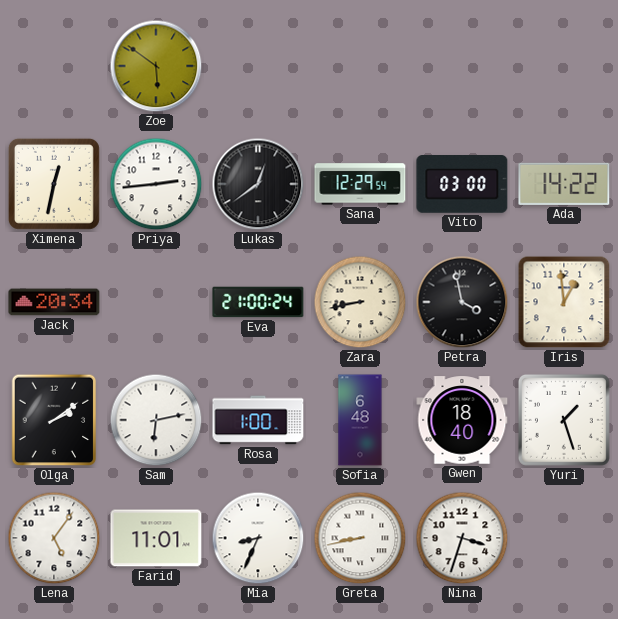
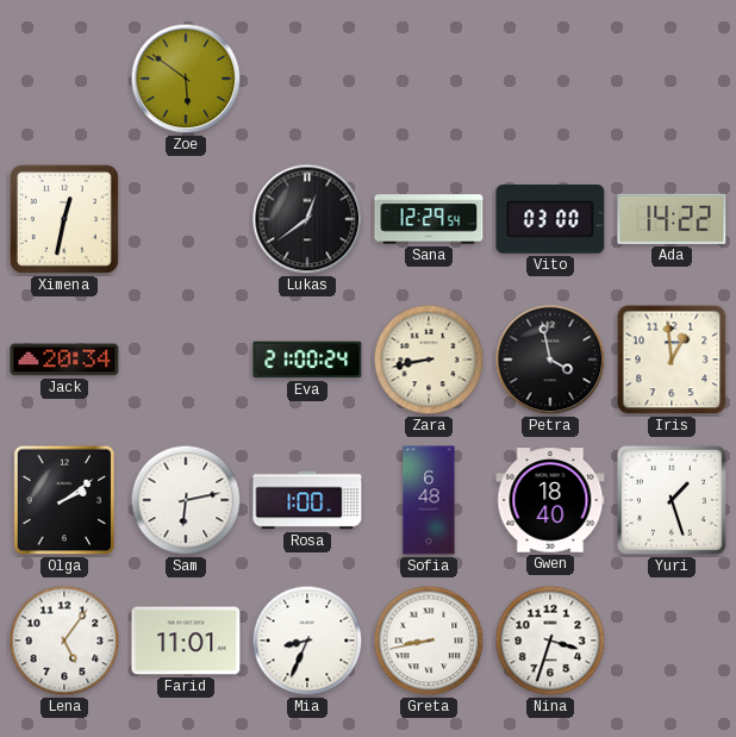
Priya: 2:44 -> none (156, 184)
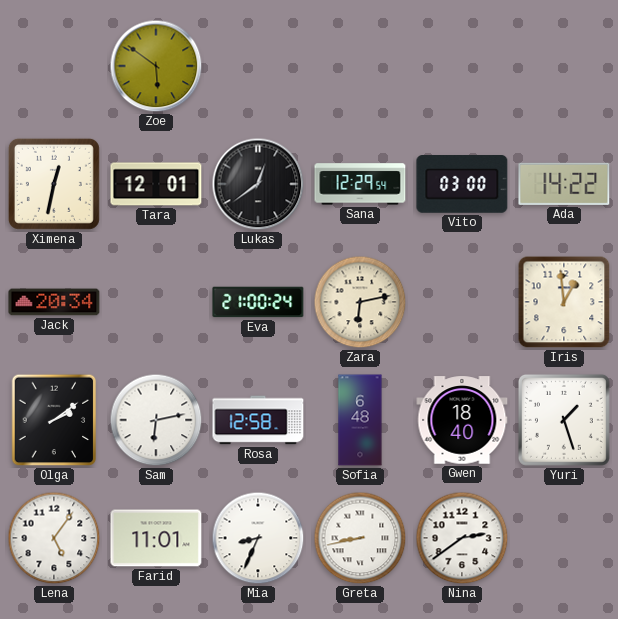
Tara: none -> 12:01 (156, 184)
Zara: 8:43 -> 6:13 (360, 302)
Petra: 3:58 -> none (550, 360)
Rosa: 1:00 -> 12:58 (258, 420)
Nina: 3:33 -> 2:39 (462, 538)
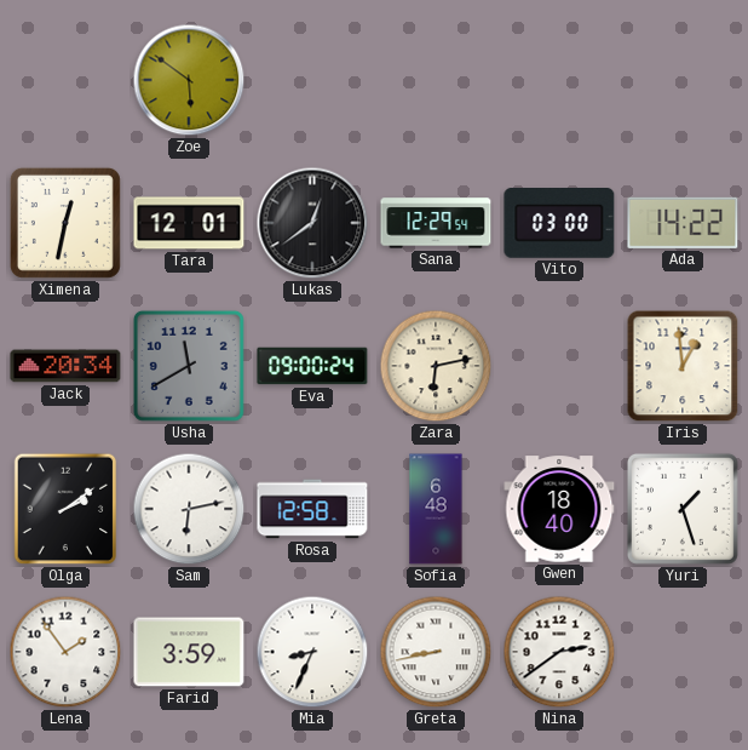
Usha: none -> 11:40 (189, 366)
Eva: 21:00 -> 09:00 (312, 366)
Lena: 5:06 -> 1:54 (65, 652)
Farid: 11:01 -> 3:59 (189, 652)
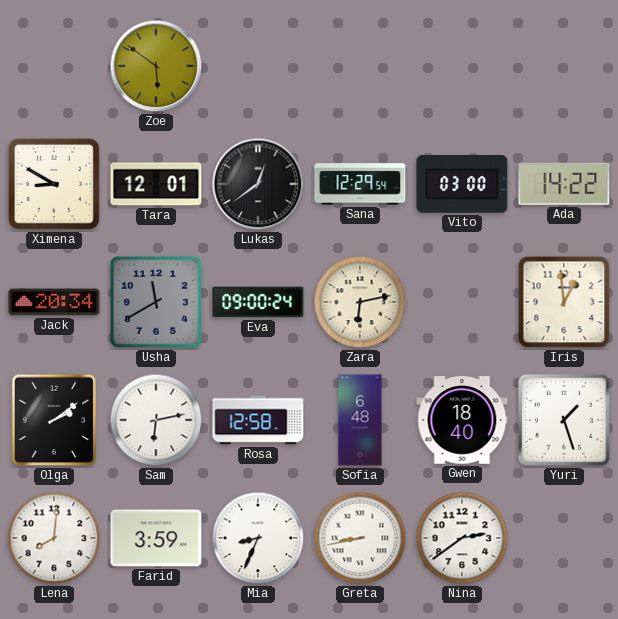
Ximena: 12:32 -> 8:50 (54, 184)
Lena: 1:54 -> 8:01 (54, 538)
